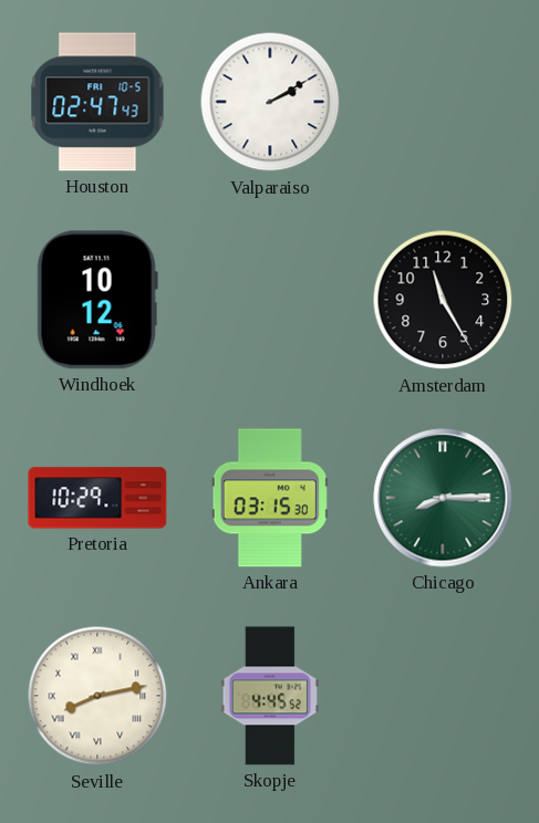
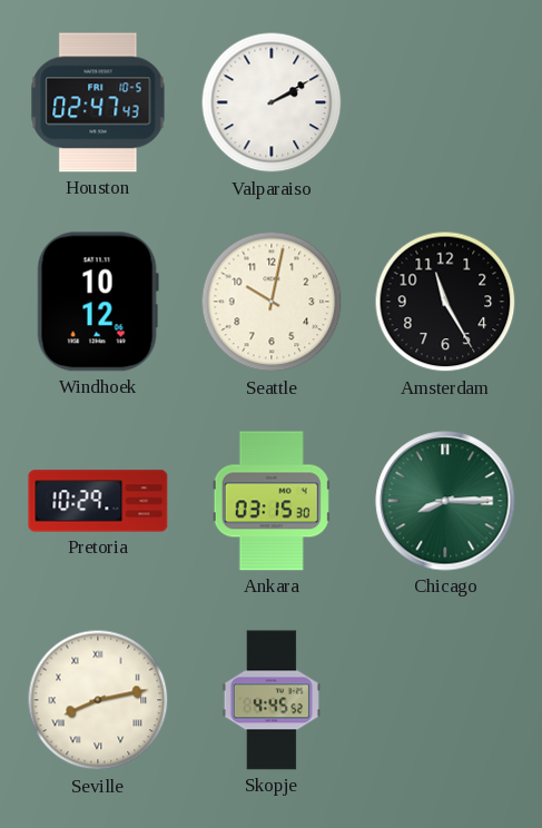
Seattle: none -> 10:02 (272, 302)
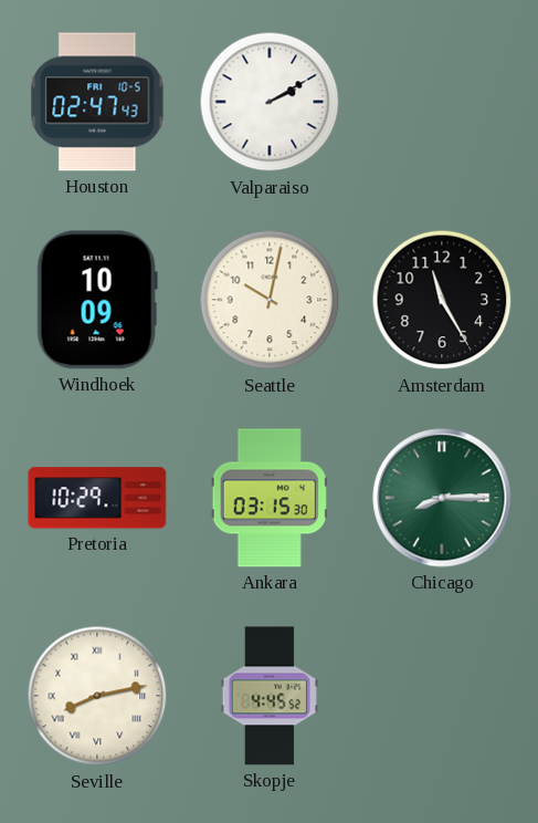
Windhoek: 10:12 -> 10:09 (97, 300)
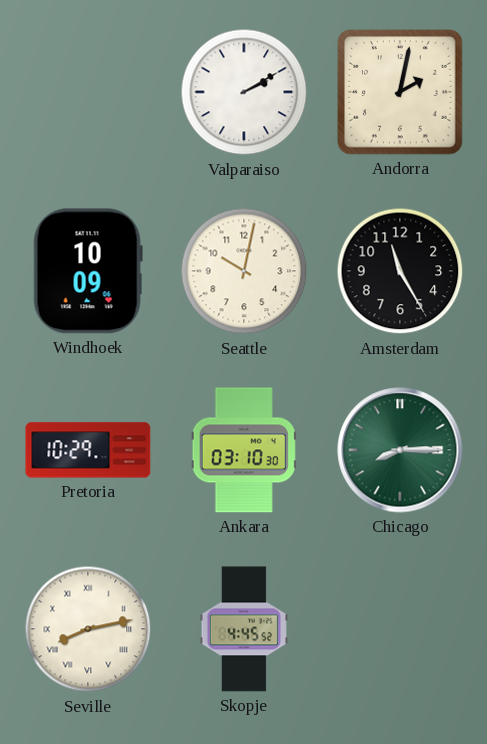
Houston: 02:47 -> none (97, 102)
Andorra: none -> 2:02 (401, 93)
Ankara: 03:15 -> 03:10 (244, 450)
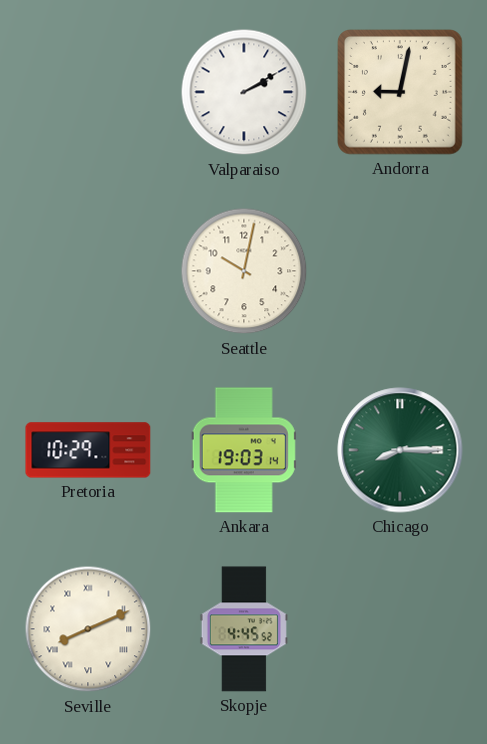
Andorra: 2:02 -> 9:02 (401, 93)
Windhoek: 10:09 -> none (88, 271)
Amsterdam: 11:25 -> none (400, 271)
Ankara: 03:10 -> 19:03 (244, 450)
Seville: 8:13 -> 8:11 (88, 629)
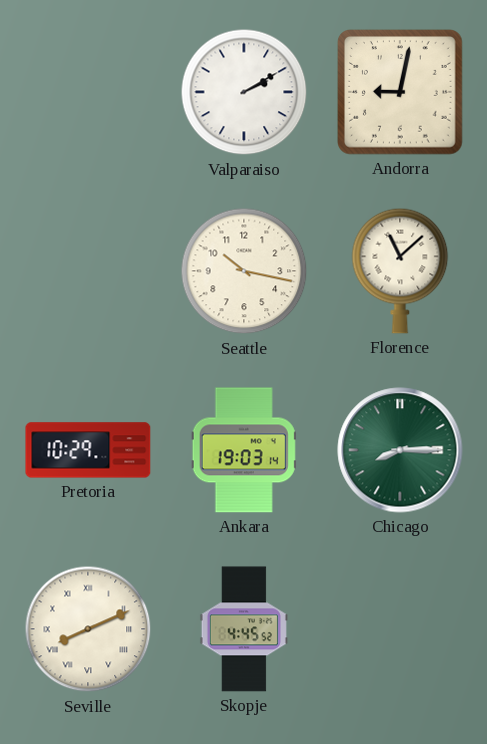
Seattle: 10:02 -> 10:17 (244, 271)
Florence: none -> 11:08 (400, 271)
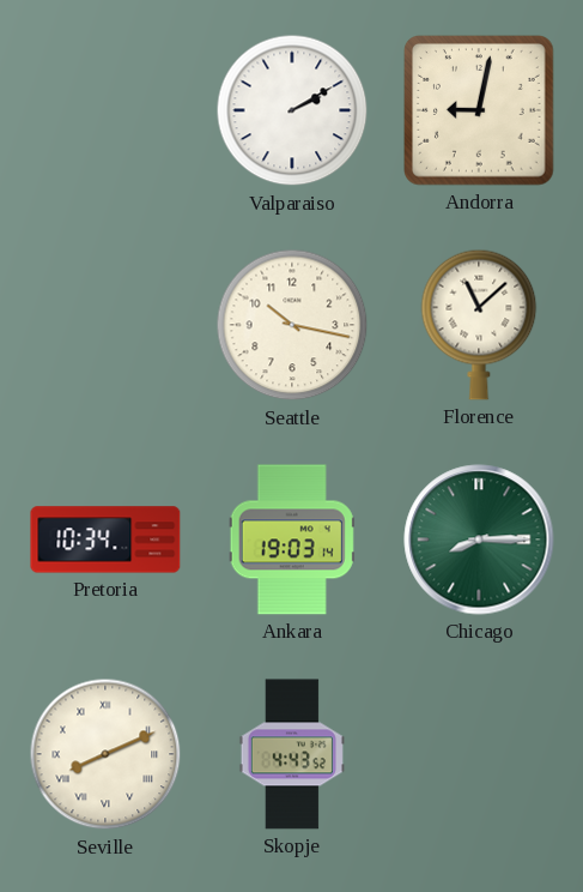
Pretoria: 10:29 -> 10:34 (105, 540)
Skopje: 4:45 -> 4:43 (292, 754)
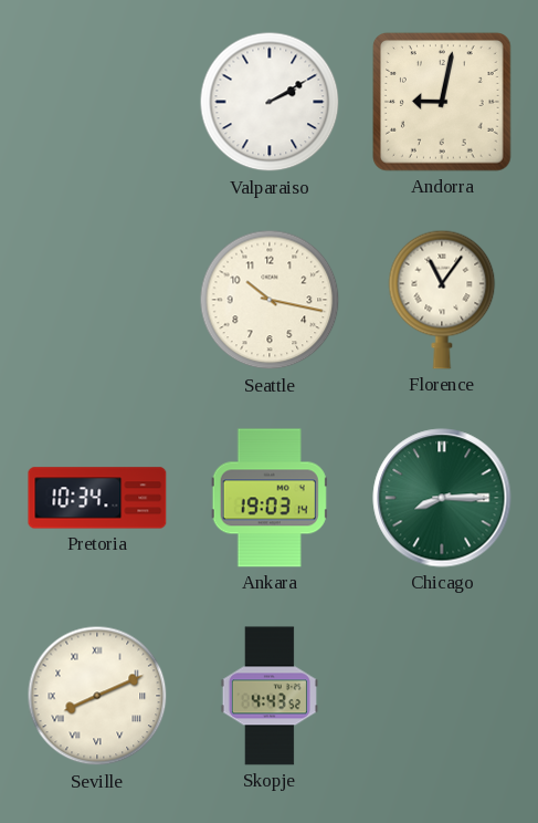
Florence: 11:08 -> 11:06 (442, 300)
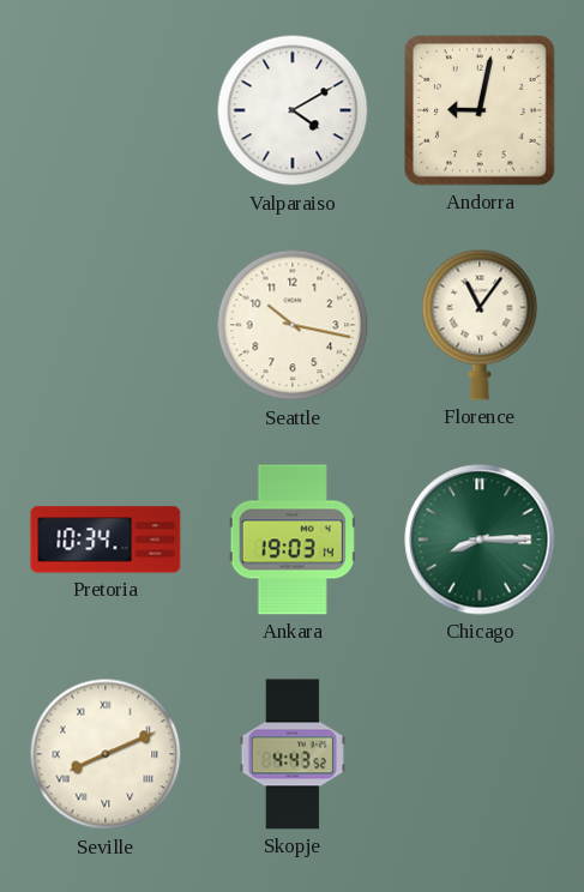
Valparaiso: 2:10 -> 4:10 (293, 110)
